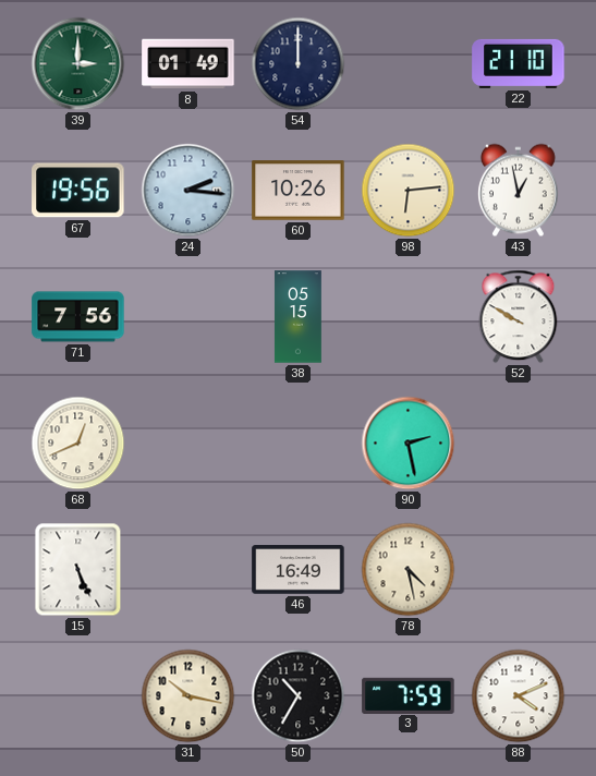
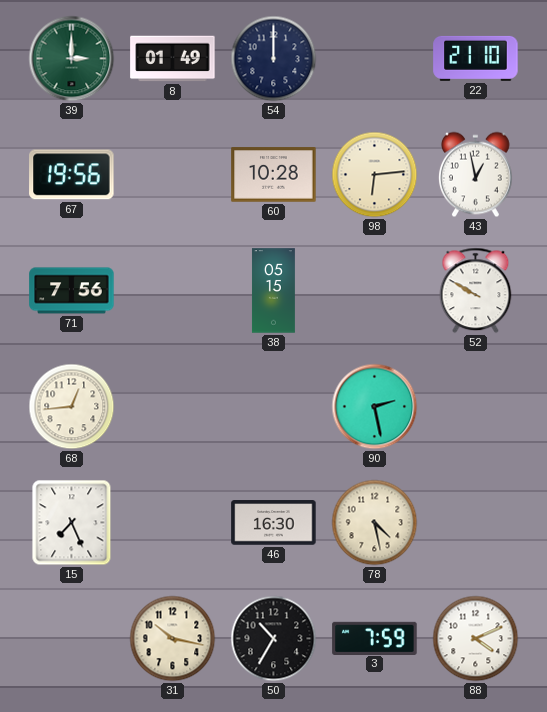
24: 2:16 -> none (188, 191)
60: 10:26 -> 10:28 (274, 175)
68: 12:41 -> 12:44 (72, 407)
15: 5:26 -> 7:26 (72, 523)
46: 16:49 -> 16:30 (274, 523)
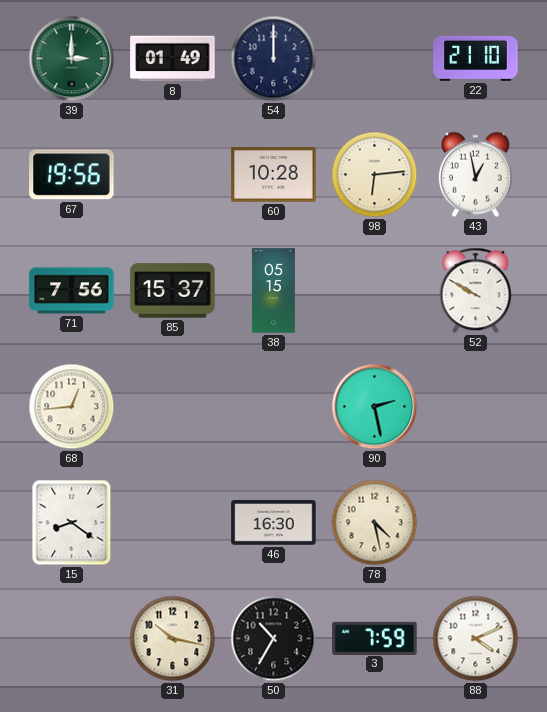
85: none -> 15:37 (173, 291)
15: 7:26 -> 8:21 (72, 523)
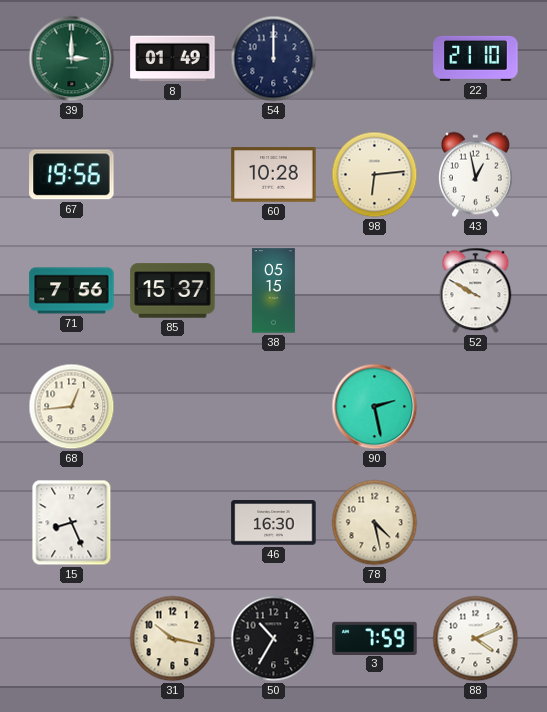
15: 8:21 -> 8:26 (72, 523)
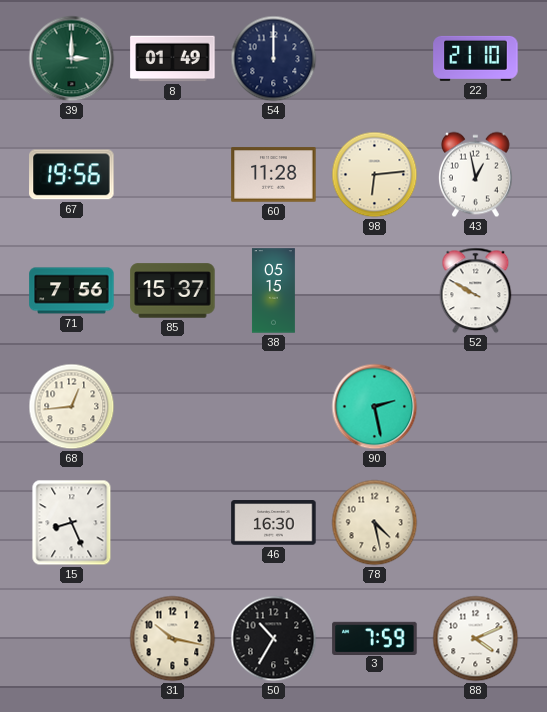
60: 10:28 -> 11:28 (274, 175)
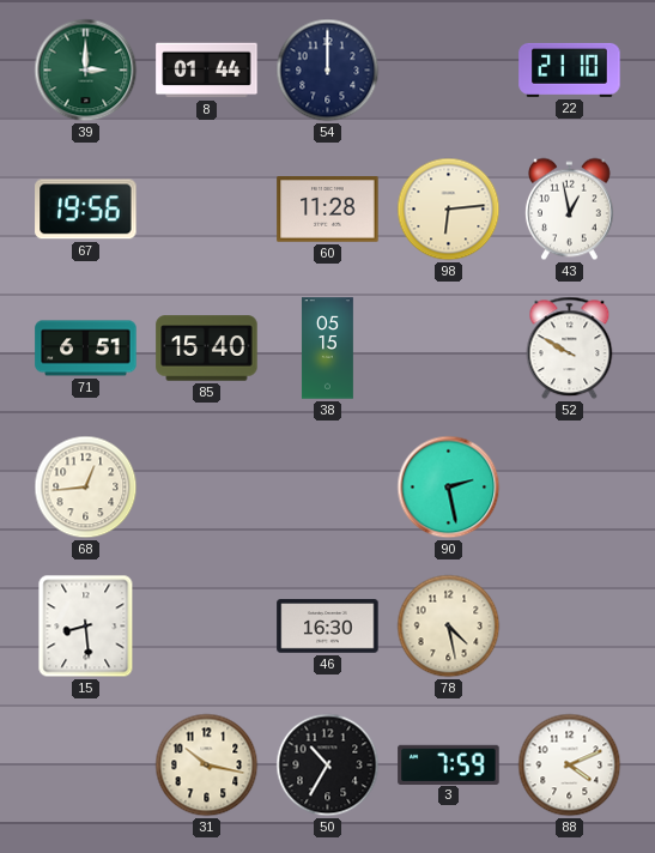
8: 01:49 -> 01:44 (207, 71)
71: 7:56 -> 6:51 (86, 349)
85: 15:37 -> 15:40 (207, 349)
15: 8:26 -> 8:29 (86, 627)
